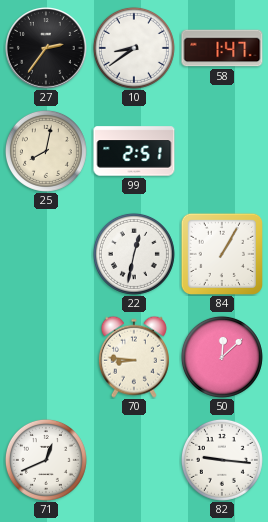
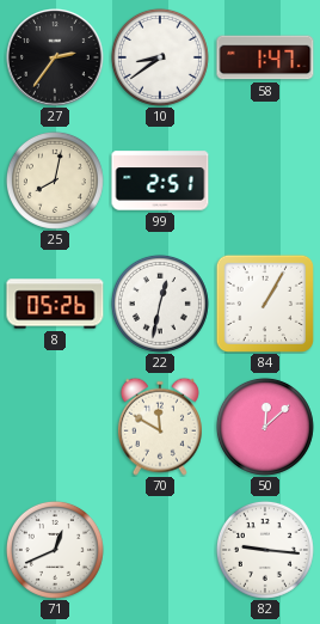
8: none -> 05:26 (55, 304)
70: 8:46 -> 11:50 (160, 427)
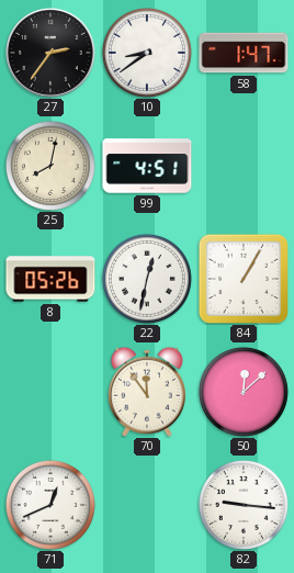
99: 2:51 -> 4:51 (147, 166)
70: 11:50 -> 11:54 (147, 392)
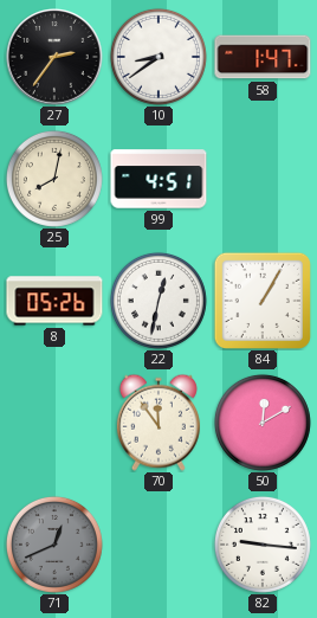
50: 12:08 -> 12:10 (263, 423)
71 dial: white -> grey (54, 545)
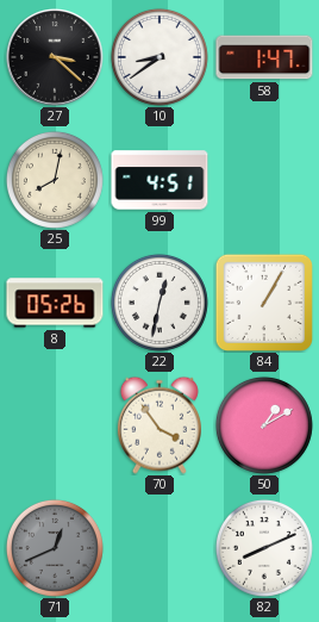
27: 2:36 -> 3:22 (56, 58)
70: 11:54 -> 3:54 (159, 425)
50: 12:10 -> 1:10 (264, 425)
82: 9:16 -> 8:11 (264, 548)
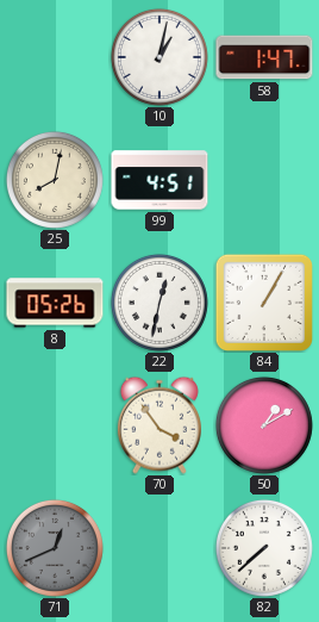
27: 3:22 -> none (56, 58)
10: 8:39 -> 1:02 (159, 57)
82: 8:11 -> 7:38 (264, 548)
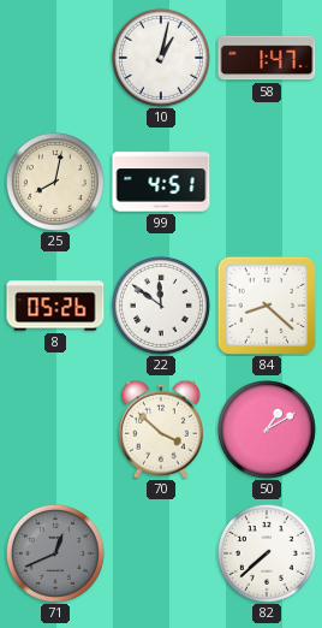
22: 12:32 -> 11:51 (161, 306)
84: 1:05 -> 8:22 (266, 304)
70: 3:54 -> 3:52 (161, 429)
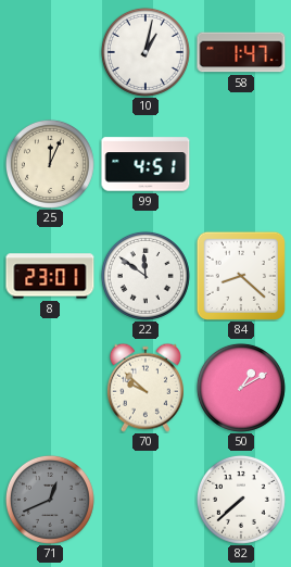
25: 8:02 -> 12:04 (50, 164)
8: 05:26 -> 23:01 (50, 276)
70: 3:52 -> 9:52 (145, 388)
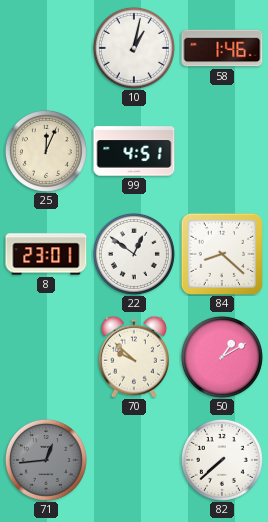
58: 1:47 -> 1:46 (222, 48)
22: 11:51 -> 12:51 (134, 254)
71: 12:41 -> 12:44 (46, 460)
